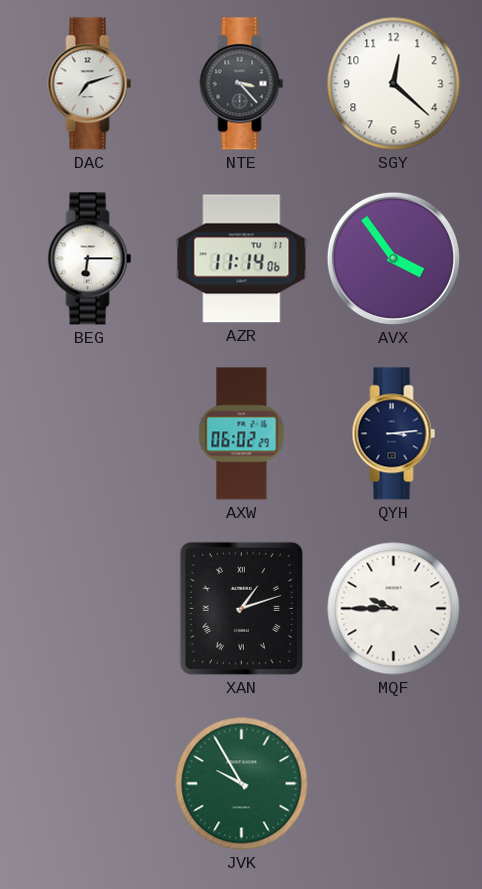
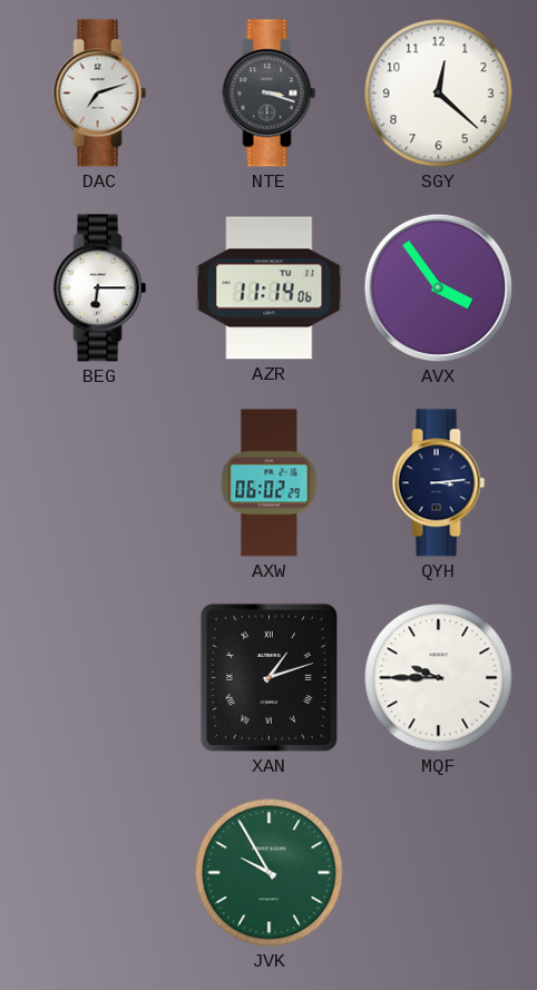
NTE: 3:23 -> 3:18 (270, 94)
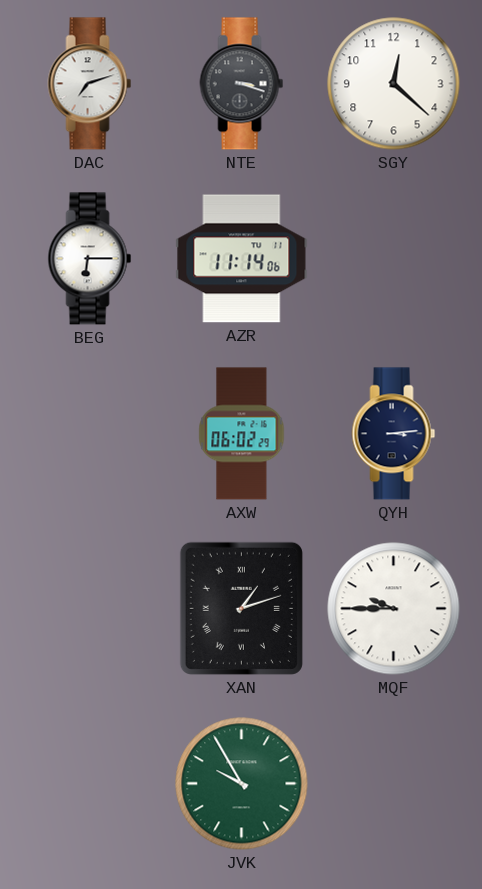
AVX: 3:54 -> none (438, 287)
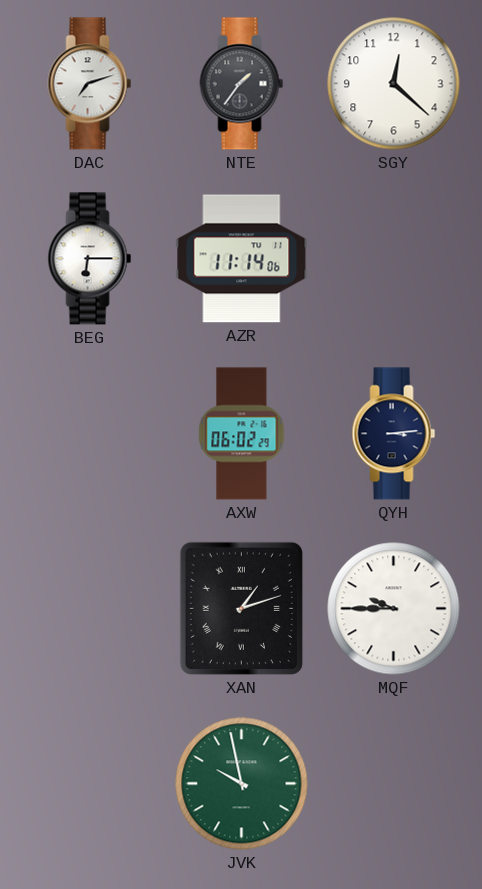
NTE: 3:18 -> 1:36 (242, 84)
JVK: 9:55 -> 9:58 (242, 784)
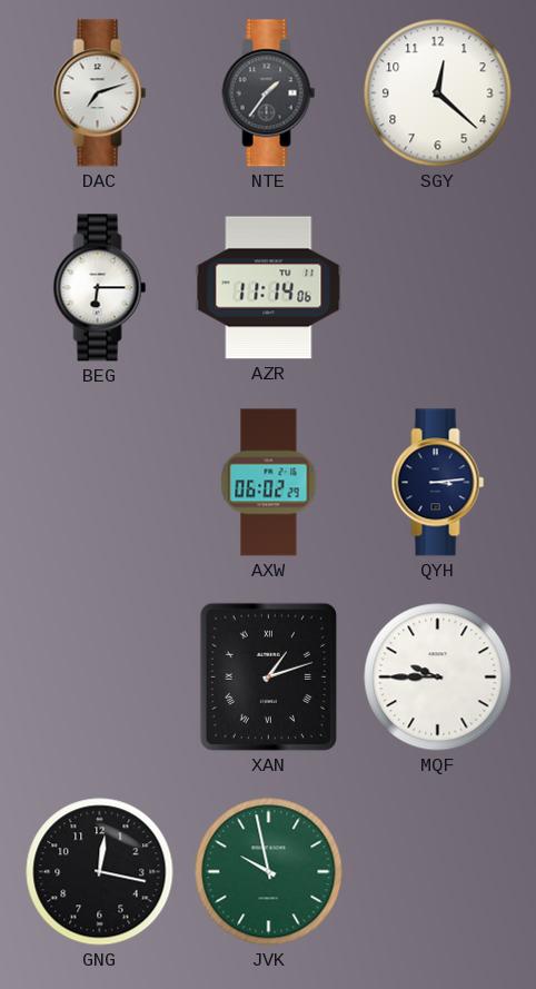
GNG: none -> 12:17 (100, 872)
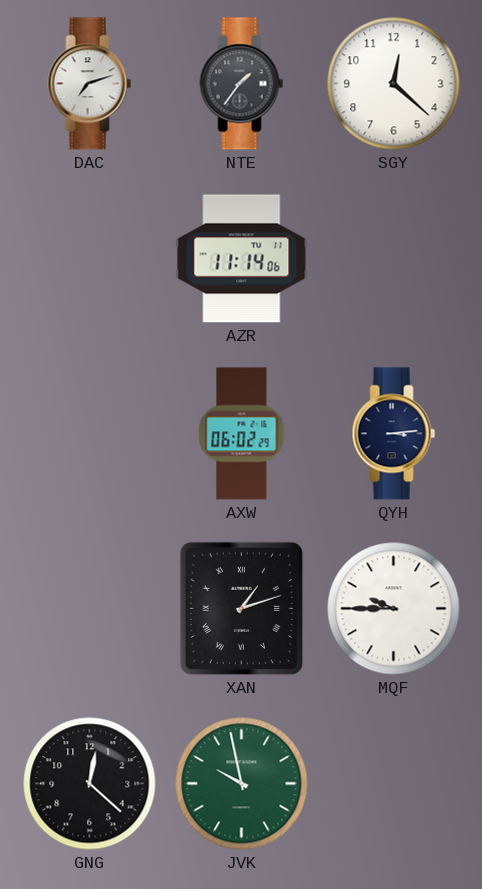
BEG: 6:15 -> none (100, 288)
GNG: 12:17 -> 12:22 (90, 784)
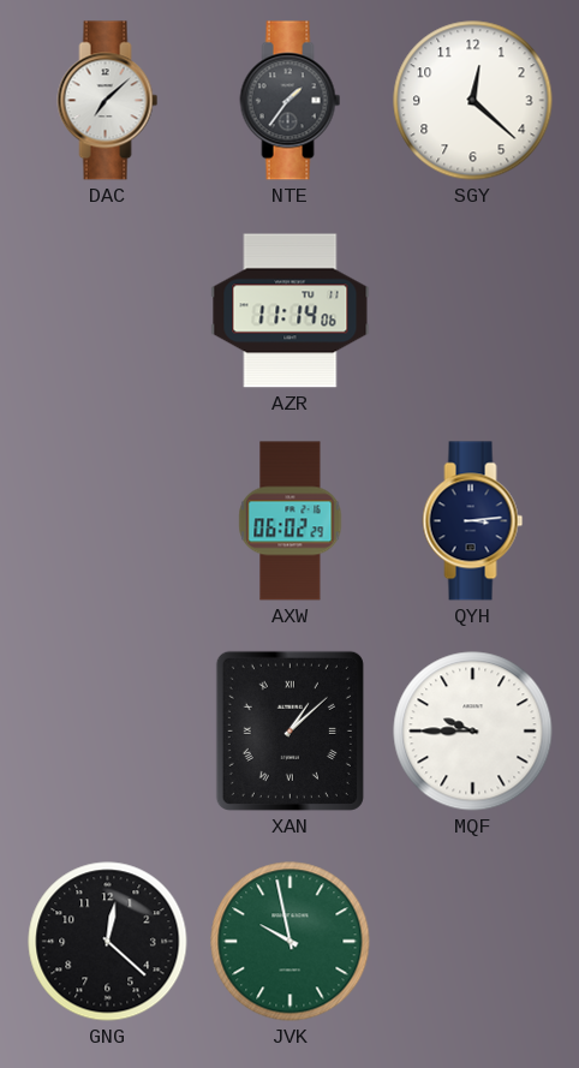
DAC: 7:12 -> 7:08 (108, 101)
XAN: 1:12 -> 1:08 (289, 730)
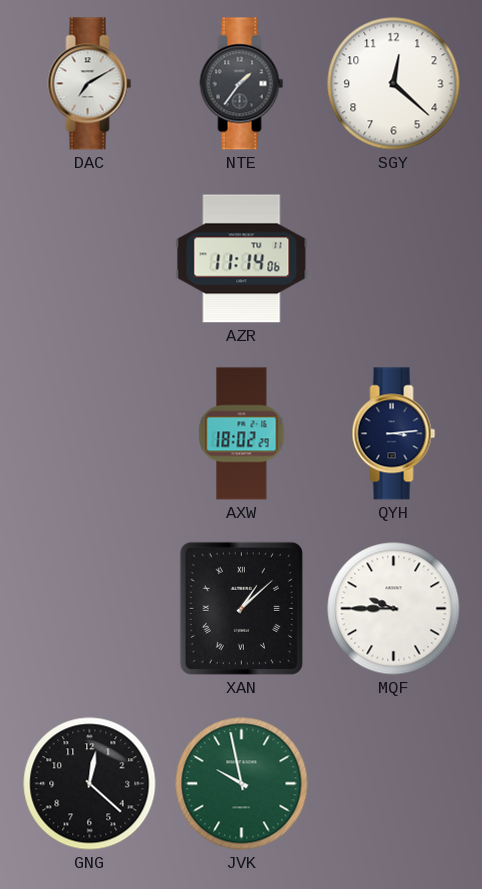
DAC: 7:08 -> 7:10 (90, 84)
AXW: 06:02 -> 18:02 (242, 434)
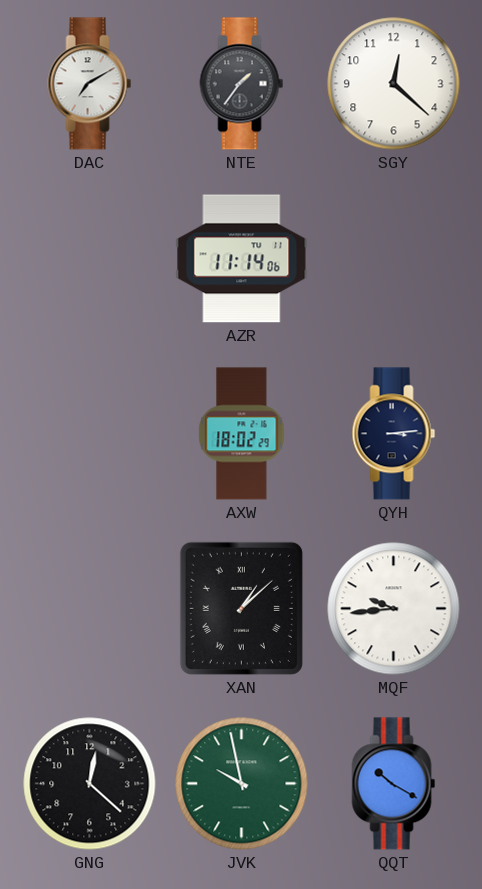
MQF: 9:45 -> 9:44 (394, 609)
QQT: none -> 10:20 (394, 784)
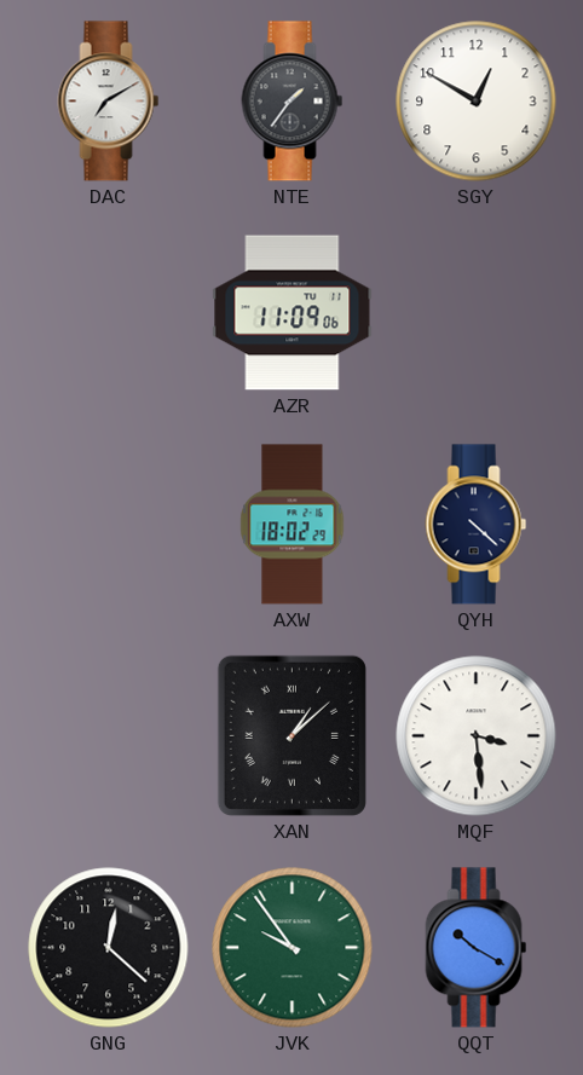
SGY: 12:22 -> 12:50 (477, 102)
AZR: 11:14 -> 11:09 (293, 313)
QYH: 3:14 -> 4:22 (477, 525)
MQF: 9:44 -> 3:29 (477, 736)
JVK: 9:58 -> 9:54 (293, 948)
